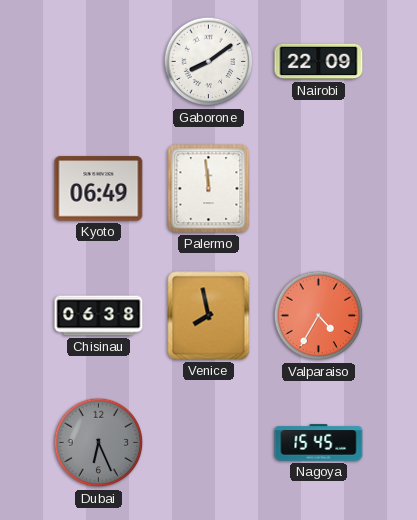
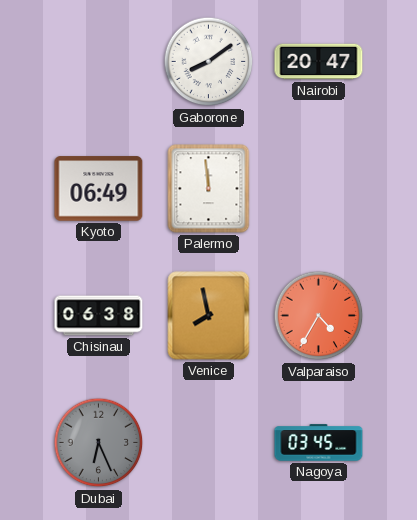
Nairobi: 22:09 -> 20:47 (319, 62)
Nagoya: 15:45 -> 03:45 (319, 443)
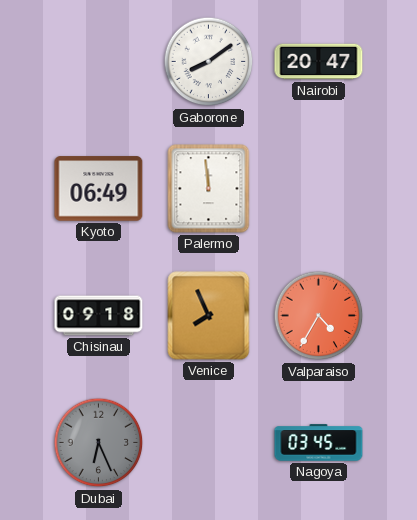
Chisinau: 06:38 -> 09:18 (99, 316)
Venice: 7:58 -> 7:56 (209, 316)
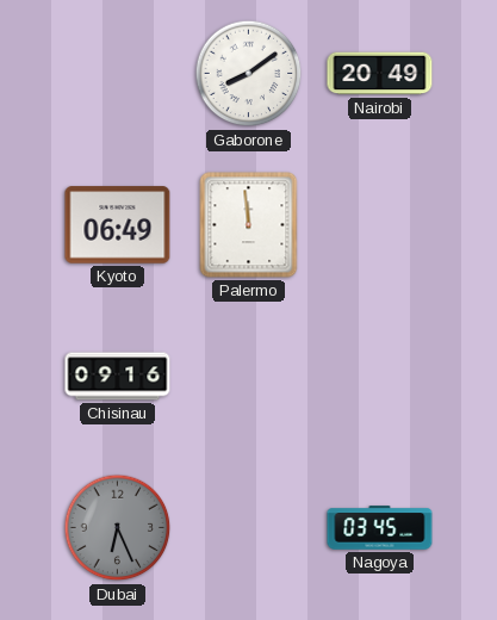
Nairobi: 20:47 -> 20:49 (380, 74)
Chisinau: 09:18 -> 09:16 (118, 377)
Venice: 7:56 -> none (209, 316)
Valparaiso: 4:35 -> none (319, 316)
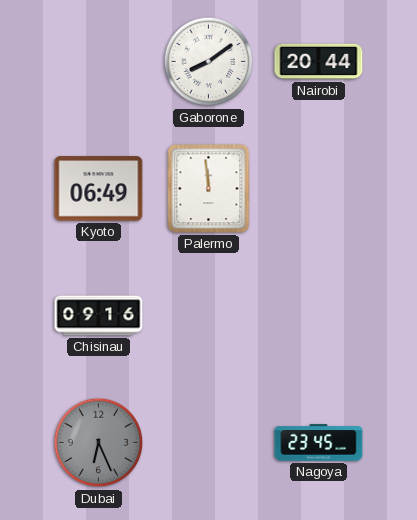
Nairobi: 20:49 -> 20:44 (319, 62)
Nagoya: 03:45 -> 23:45 (319, 443)
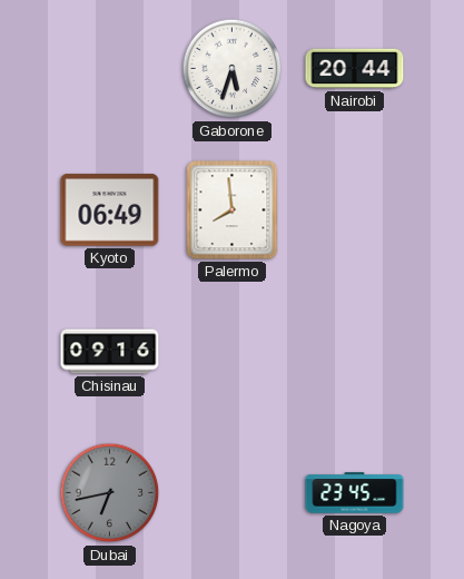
Gaborone: 8:09 -> 5:33 (233, 69)
Palermo: 11:59 -> 7:59 (233, 210)
Dubai: 6:26 -> 6:43 (110, 493)
